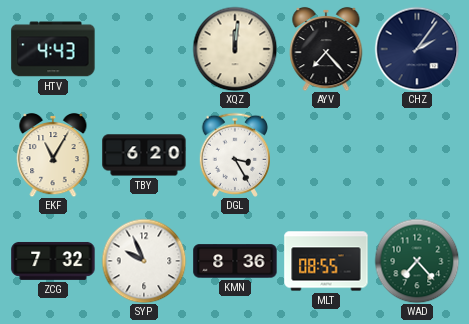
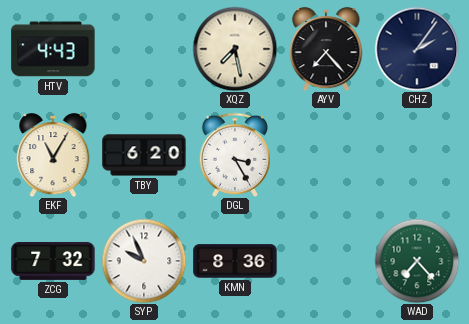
XQZ: 12:01 -> 7:28 (235, 49)
MLT: 08:55 -> none (326, 261)
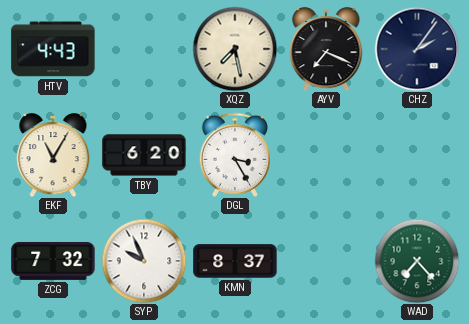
AYV: 7:23 -> 7:19 (326, 49)
KMN: 8:36 -> 8:37 (235, 261)
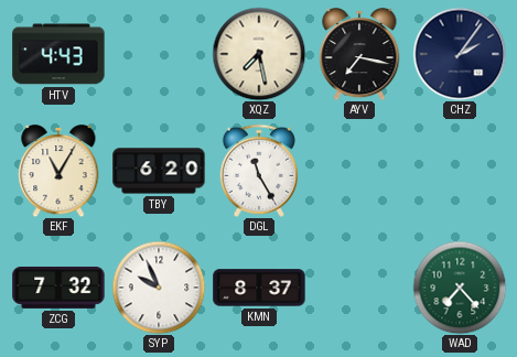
AYV: 7:19 -> 7:17 (359, 54)
DGL: 3:25 -> 11:25 (258, 171)
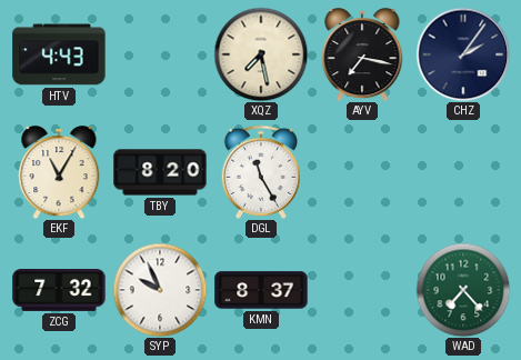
TBY: 6:20 -> 8:20 (160, 172)
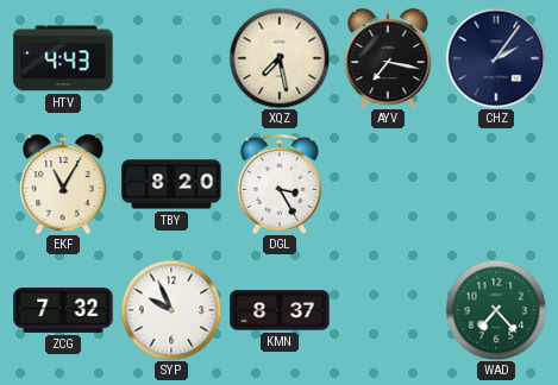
DGL: 11:25 -> 3:25 (278, 184)
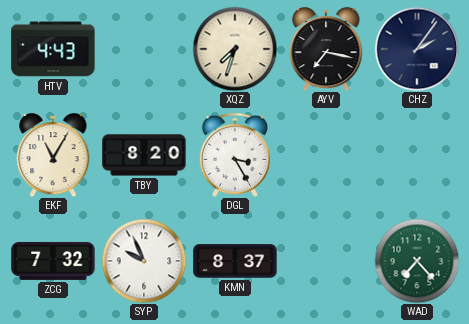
XQZ: 7:28 -> 7:33 (235, 49)
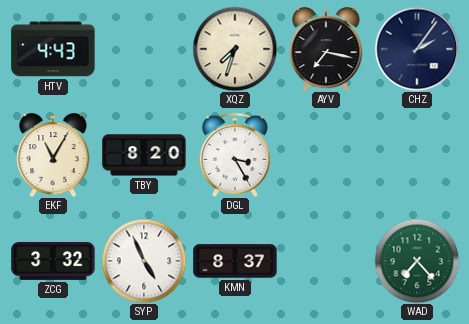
ZCG: 7:32 -> 3:32 (53, 261)
SYP: 9:56 -> 4:56 (144, 261)
